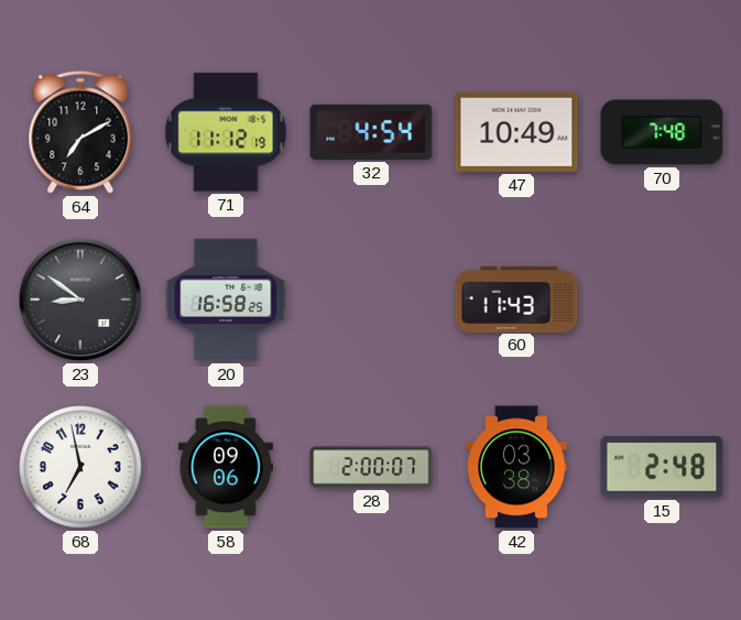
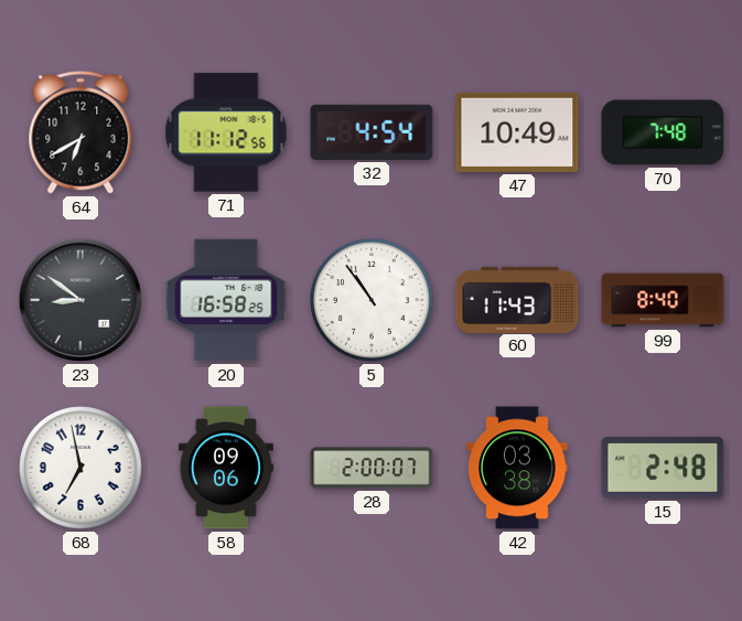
64: 7:10 -> 6:40 (80, 132)
71: 11:12:19 -> 11:12:56 (226, 132)
5: none -> 10:54 (372, 300)
99: none -> 8:40 (663, 300)
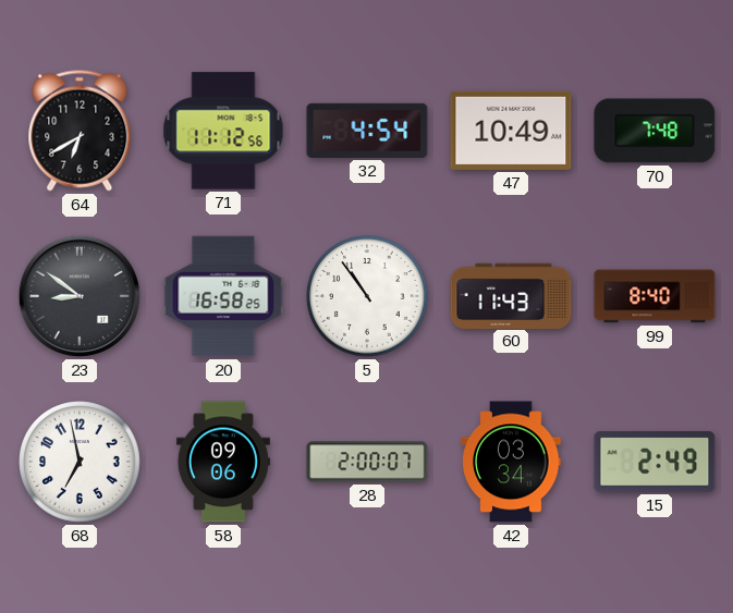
42: 03:38 -> 03:34 (511, 462)
15: 2:48 -> 2:49 (655, 462)
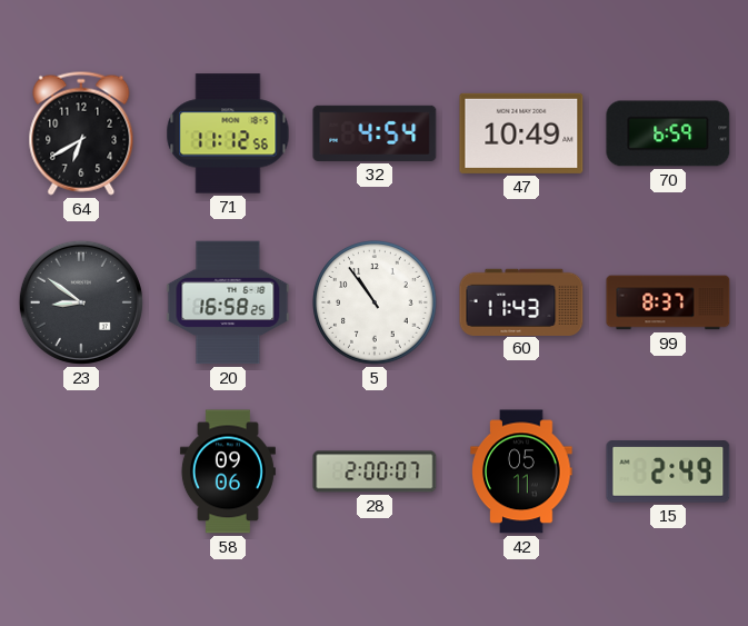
70: 7:48 -> 6:59 (668, 133)
99: 8:40 -> 8:37 (668, 302)
68: 6:58 -> none (80, 462)
42: 03:34 -> 05:11 (521, 471)
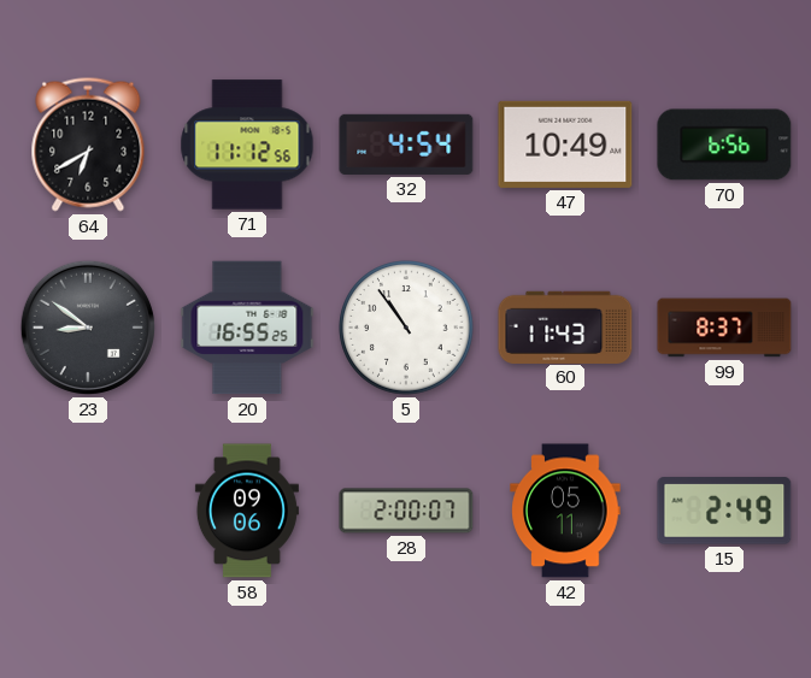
70: 6:59 -> 6:56 (724, 145)
20: 16:58 -> 16:55 (247, 328)
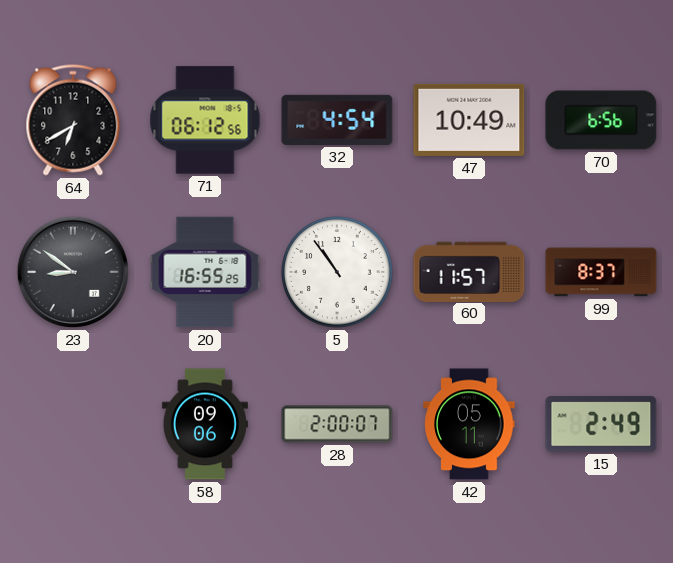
71: 11:12 -> 06:12 (205, 120)
60: 11:43 -> 11:57 (469, 271)
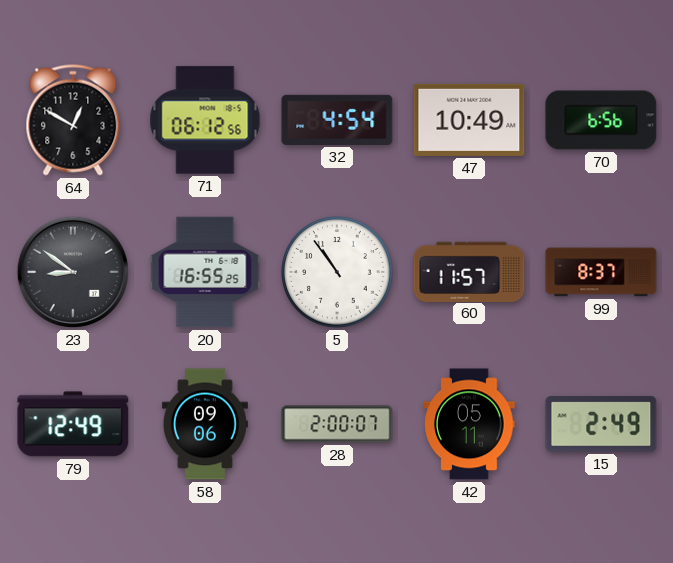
64: 6:40 -> 12:50 (73, 120)
79: none -> 12:49 (73, 424)
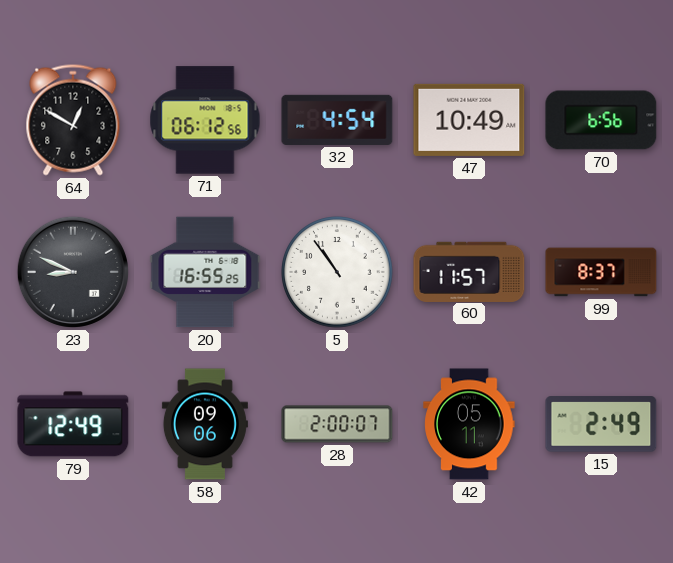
23: 8:51 -> 8:49 (73, 272)
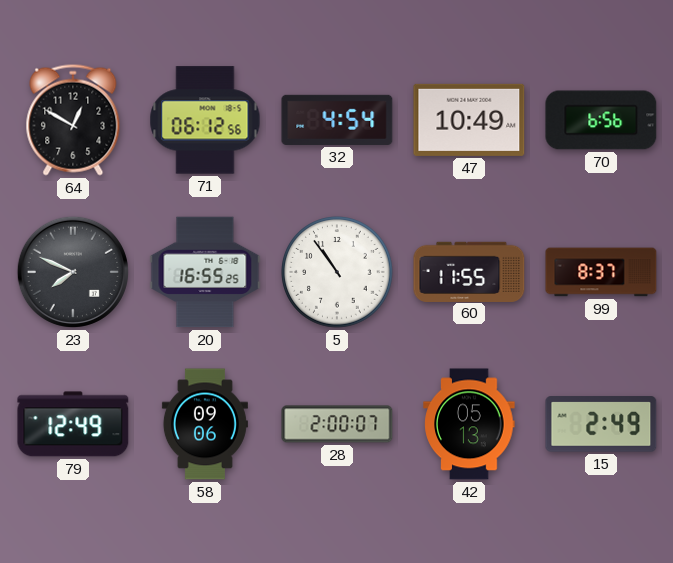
23: 8:49 -> 7:49 (73, 272)
60: 11:57 -> 11:55 (469, 271)
42: 05:11 -> 05:13 (469, 424)
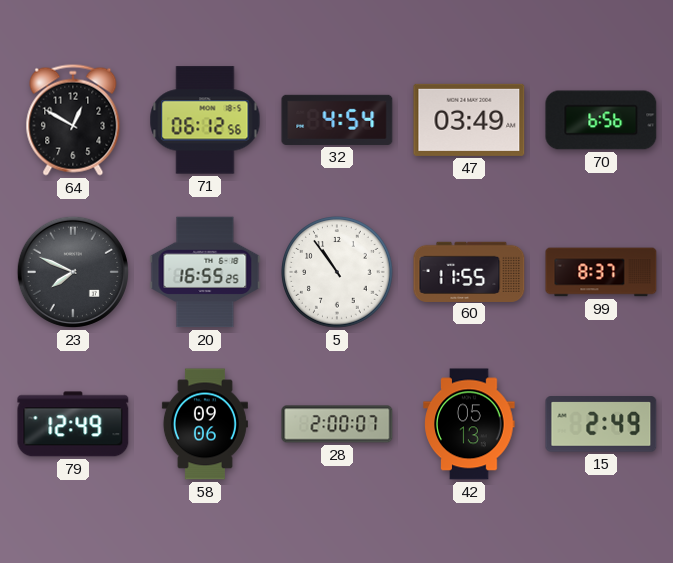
47: 10:49 -> 03:49 (469, 120)
